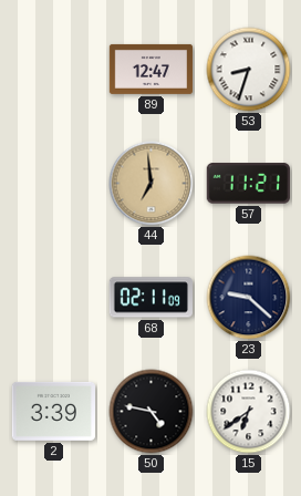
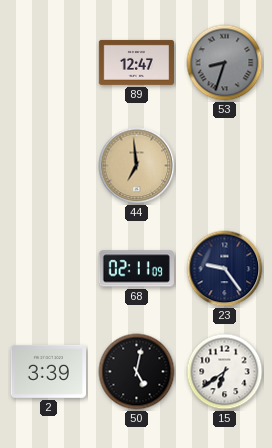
53 dial: white -> grey (225, 63)
57: 11:21 -> none (248, 184)
23: 9:22 -> 9:24 (225, 269)
50: 4:47 -> 5:02 (137, 372)
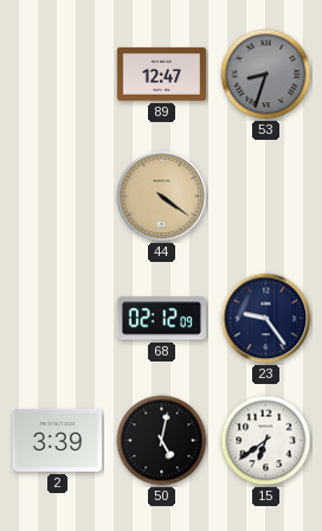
44: 6:59 -> 4:21 (162, 197)
68: 02:11 -> 02:12 (161, 319)
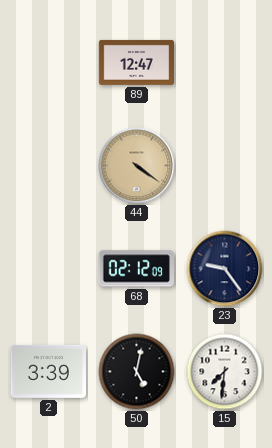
53: 8:33 -> none (266, 75)
15: 6:39 -> 7:31 (225, 372)
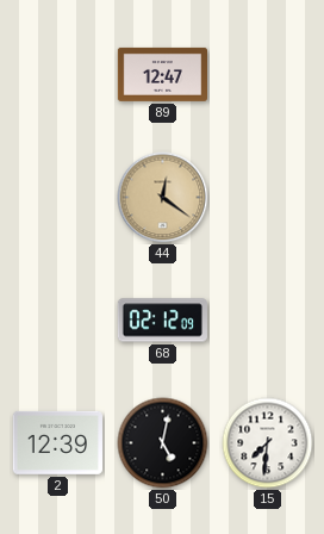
44: 4:21 -> 12:21 (163, 198)
23: 9:24 -> none (225, 269)
2: 3:39 -> 12:39 (57, 442)
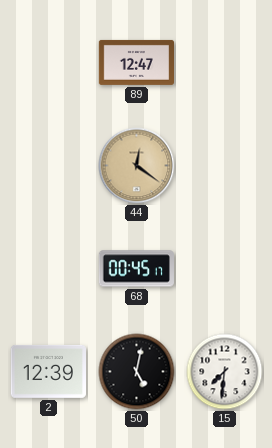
68: 02:12 -> 00:45 (136, 269)
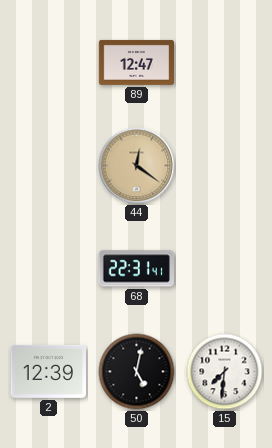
68: 00:45 -> 22:31 (136, 269)
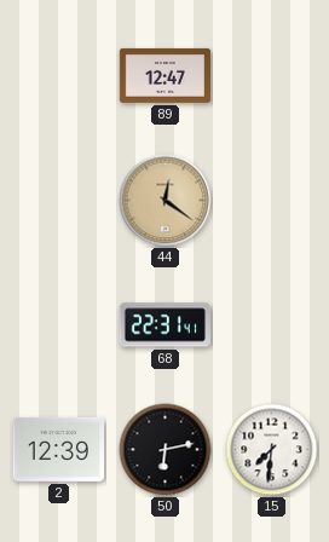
50: 5:02 -> 6:13 (166, 450)
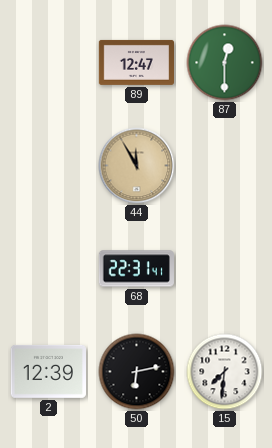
87: none -> 12:30 (225, 63)
44: 12:21 -> 11:55 (137, 166)
